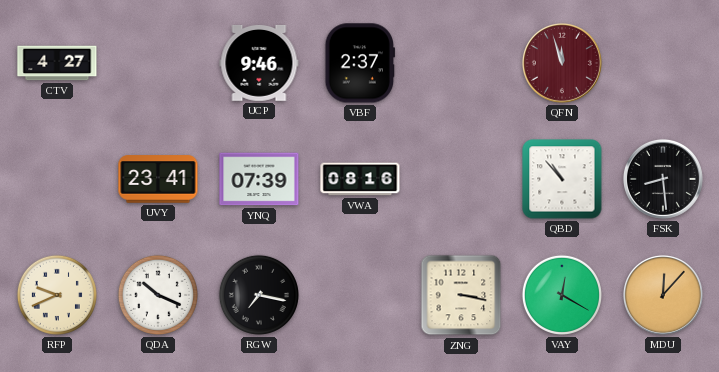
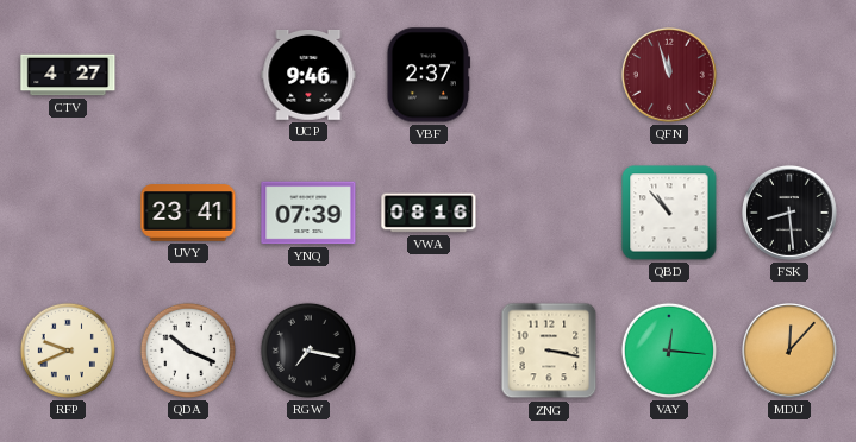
VAY: 12:20 -> 12:16 (669, 351)
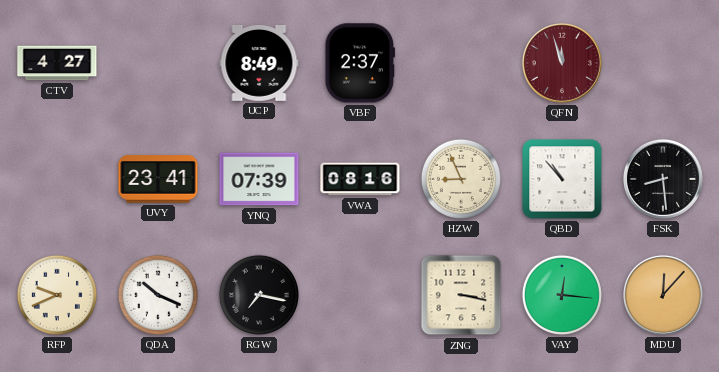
UCP: 9:46 -> 8:49 (259, 63)
HZW: none -> 8:56 (461, 179)
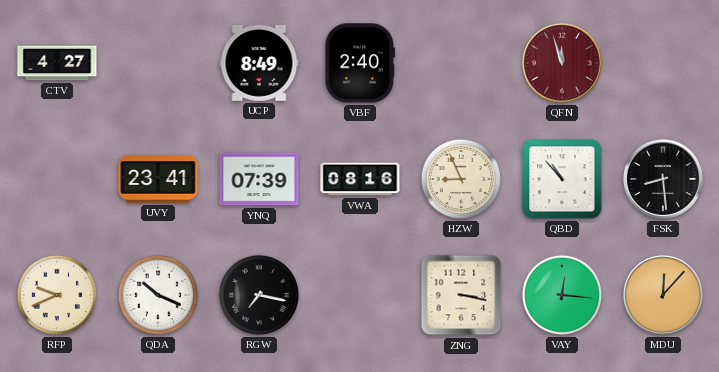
VBF: 2:37 -> 2:40 (360, 63)
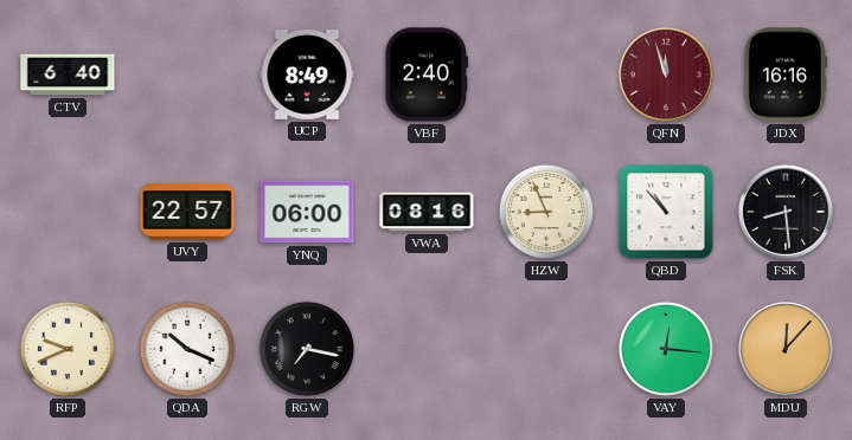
CTV: 4:27 -> 6:40 (68, 75)
JDX: none -> 16:16 (786, 75)
UVY: 23:41 -> 22:57 (187, 212)
YNQ: 07:39 -> 06:00 (307, 212)
ZNG: 3:17 -> none (461, 295)
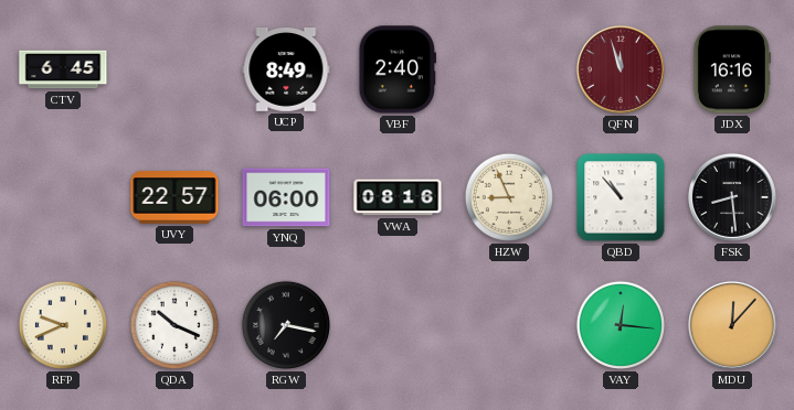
CTV: 6:40 -> 6:45 (63, 69)
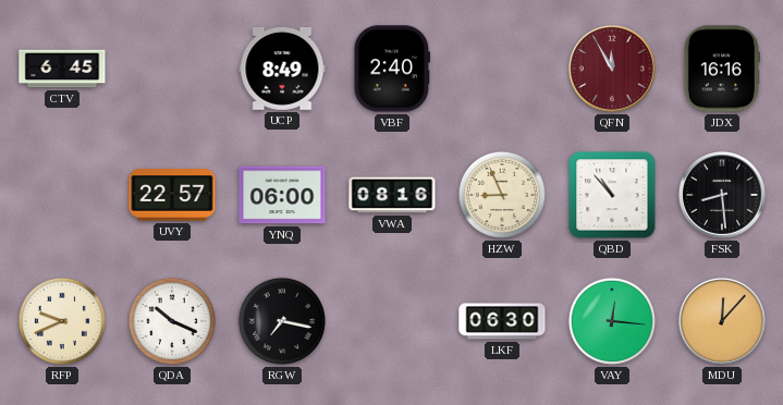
QFN: 11:57 -> 11:55 (612, 69)
LKF: none -> 06:30 (502, 321)
